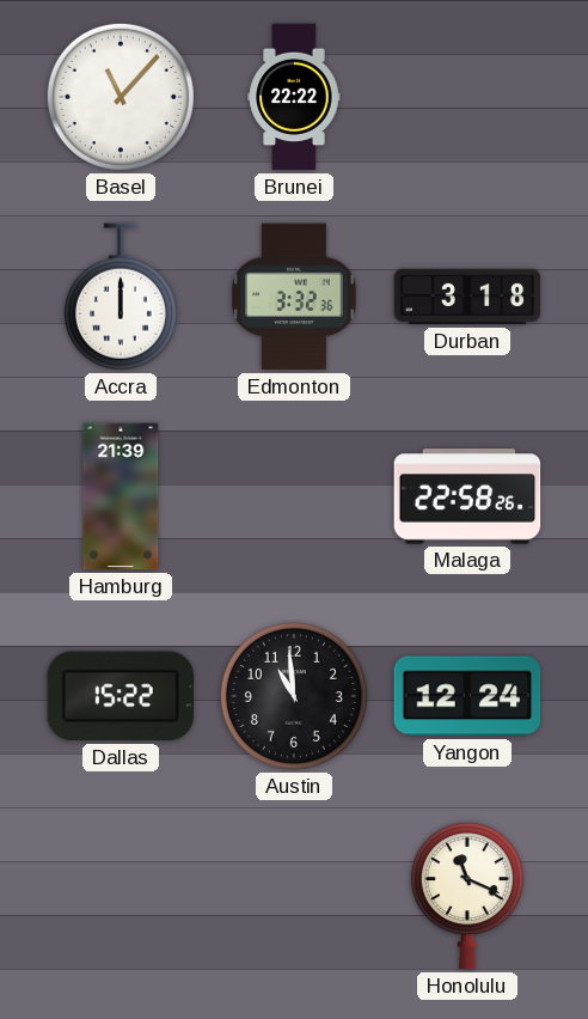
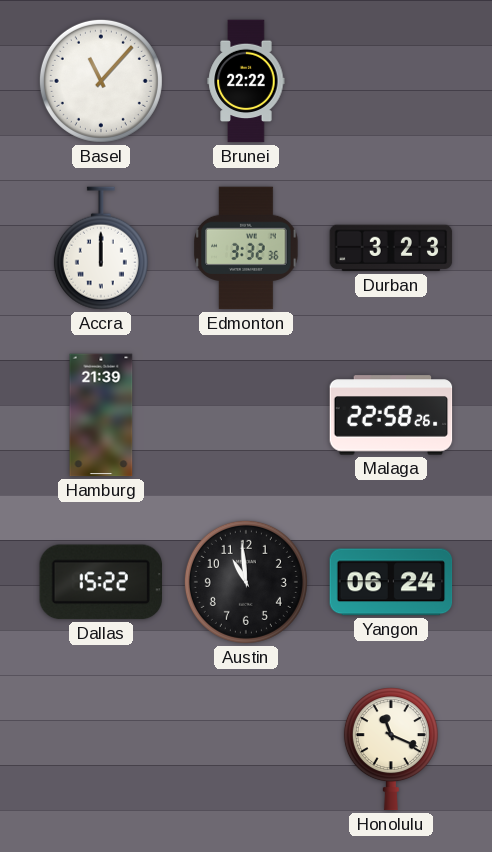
Durban: 3:18 -> 3:23 (391, 248)
Yangon: 12:24 -> 06:24 (391, 582)
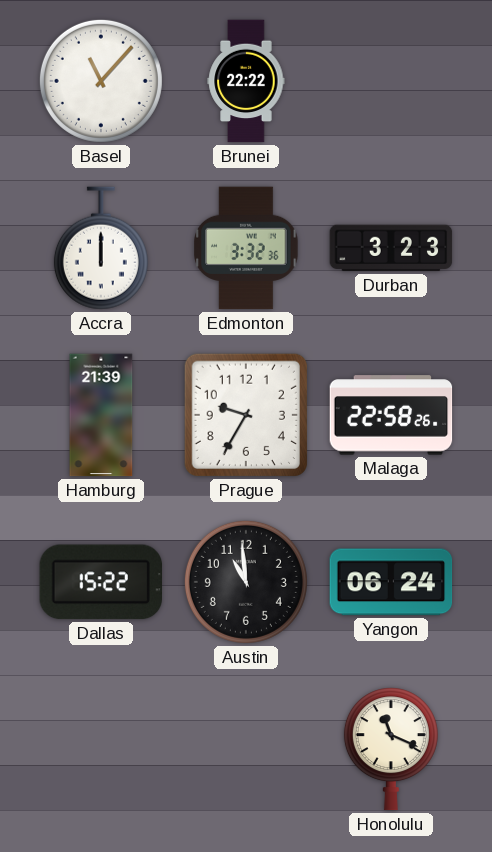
Prague: none -> 9:35 (246, 415)
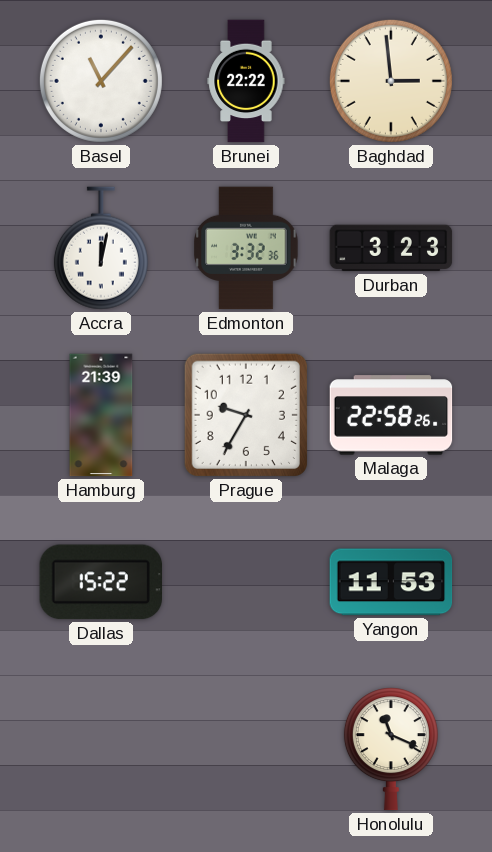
Baghdad: none -> 2:59 (391, 81)
Accra: 12:00 -> 12:02 (101, 248)
Austin: 10:59 -> none (246, 582)
Yangon: 06:24 -> 11:53 (391, 582)
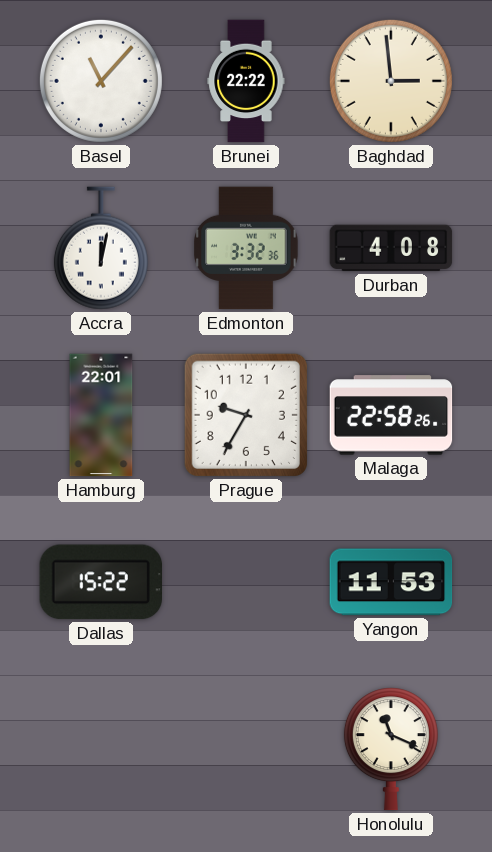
Durban: 3:23 -> 4:08 (391, 248)
Hamburg: 21:39 -> 22:01 (101, 415)
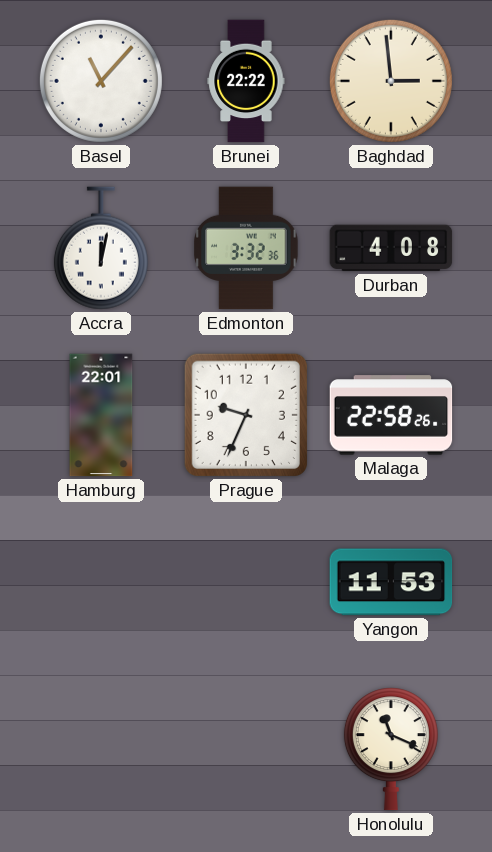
Prague: 9:35 -> 9:34 (246, 415)
Dallas: 15:22 -> none (100, 582)
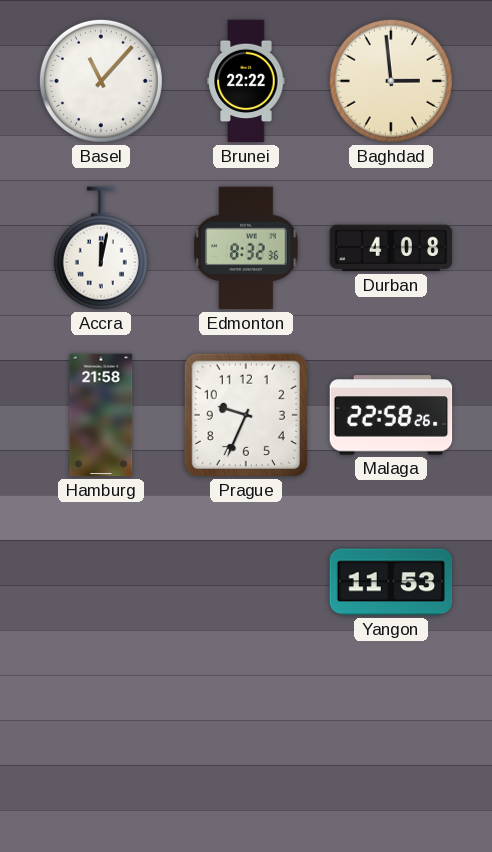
Edmonton: 3:32 -> 8:32 (246, 248)
Hamburg: 22:01 -> 21:58 (101, 415)
Honolulu: 11:19 -> none (391, 749)
